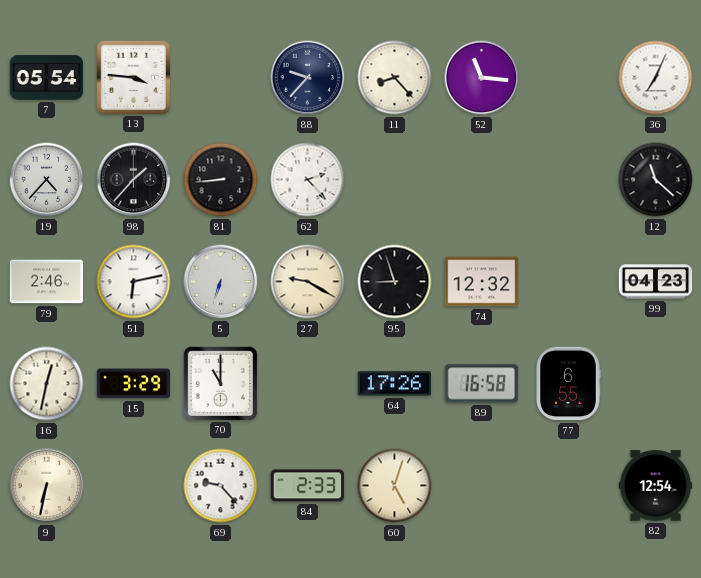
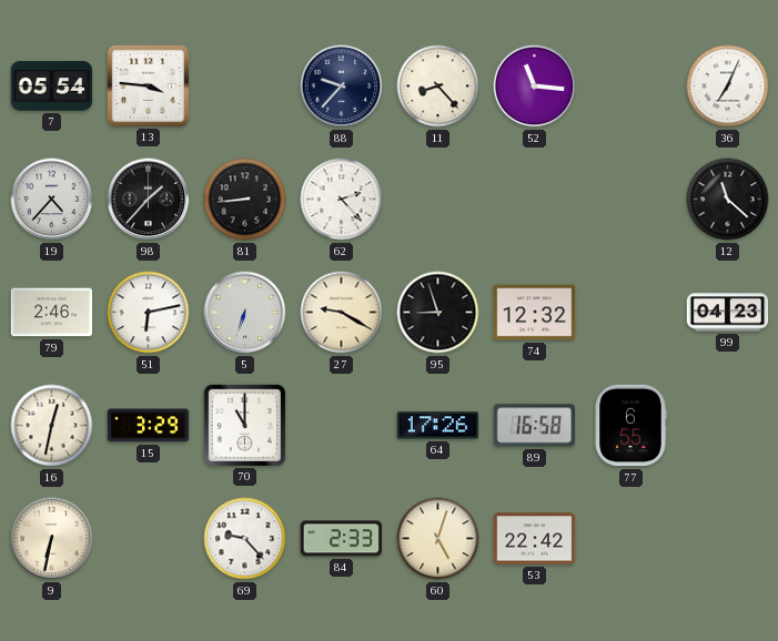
53: none -> 22:42 (535, 539)
82: 12:54 -> none (656, 486)
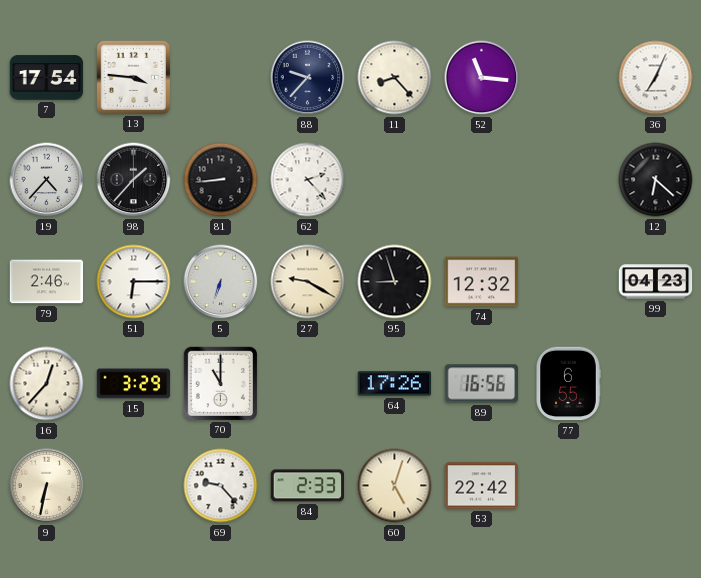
7: 05:54 -> 17:54 (47, 78)
12: 11:22 -> 6:22 (656, 180)
51: 6:13 -> 6:15 (134, 282)
16: 12:32 -> 12:37 (47, 384)
89: 16:58 -> 16:56 (482, 384)
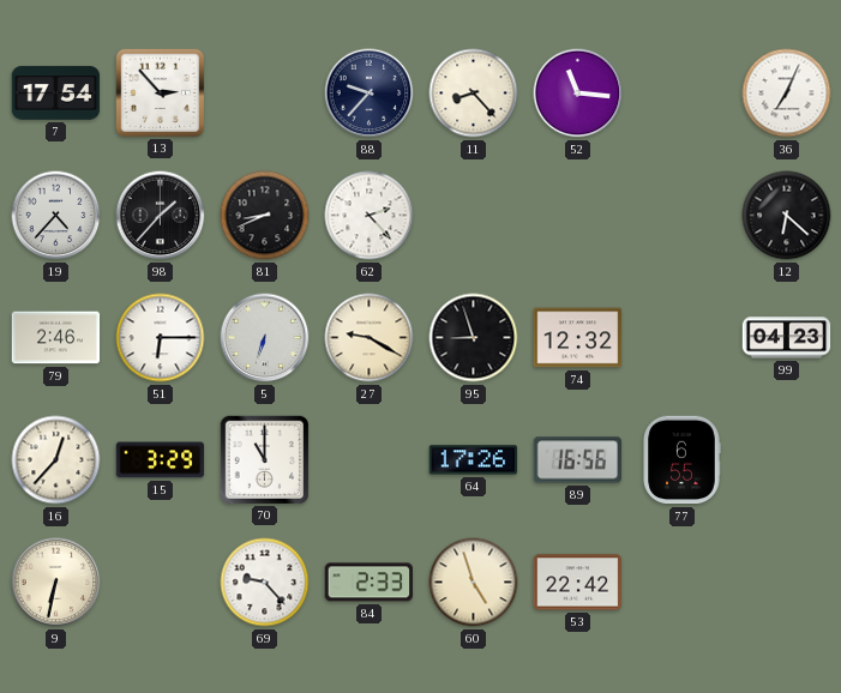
13: 3:46 -> 2:53 (160, 92)
81: 8:44 -> 8:41 (265, 216)
60: 5:03 -> 4:57 (474, 583)
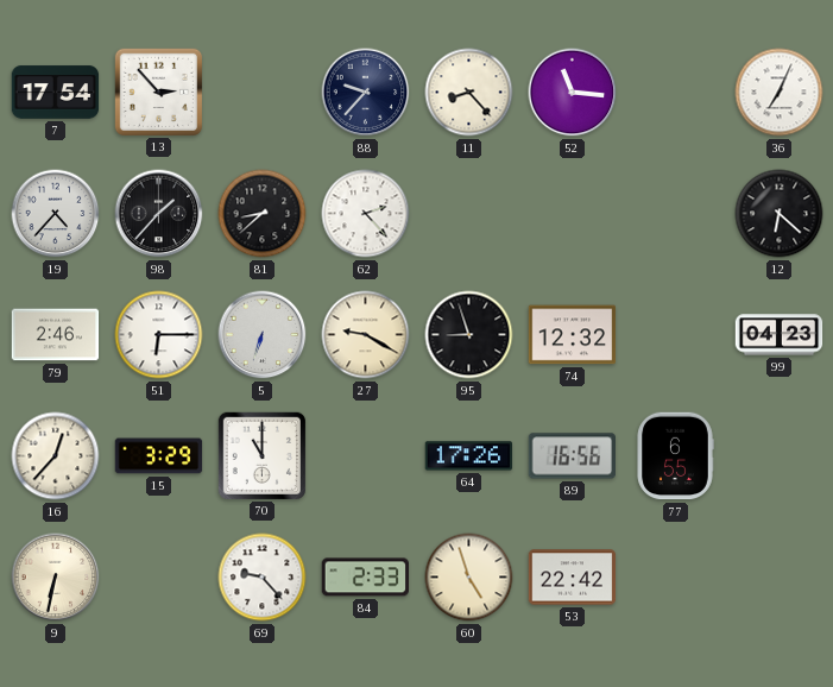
81: 8:41 -> 8:38 (263, 214)
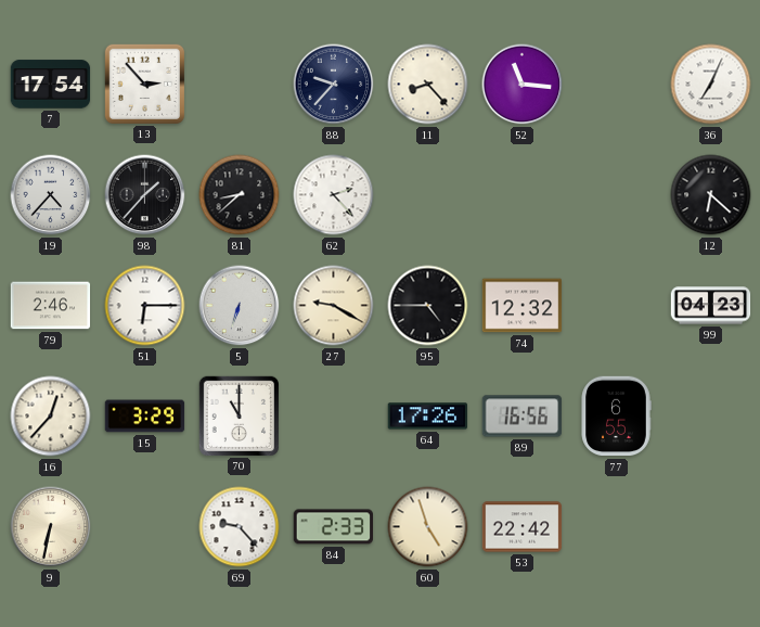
95: 8:57 -> 4:45 (428, 306)
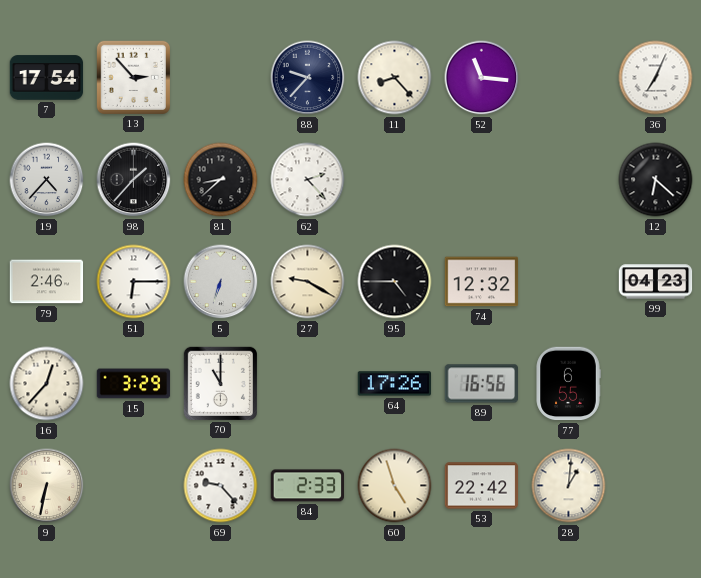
28: none -> 1:01 (569, 486)
